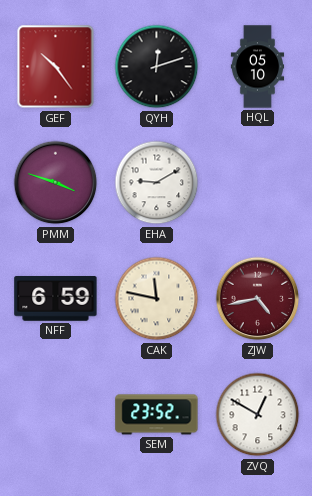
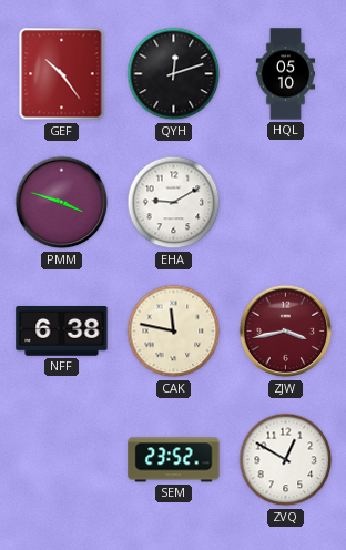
NFF: 6:59 -> 6:38 (62, 332)
ZJW: 4:43 -> 3:43 (286, 332)
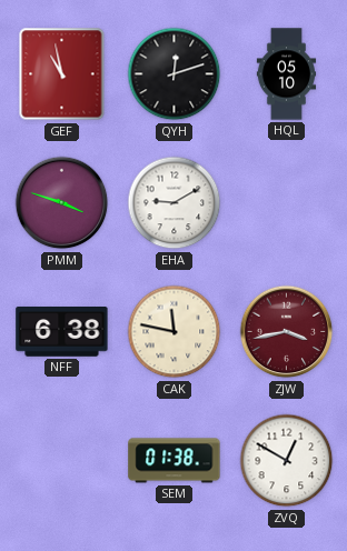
GEF: 10:24 -> 10:58 (62, 74)
SEM: 23:52 -> 01:38 (175, 461)
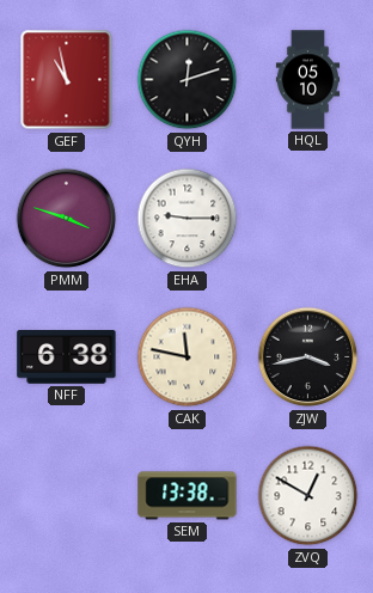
EHA: 9:10 -> 9:15 (188, 219)
ZJW dial: burgundy -> black (308, 357)
SEM: 01:38 -> 13:38 (188, 496)
